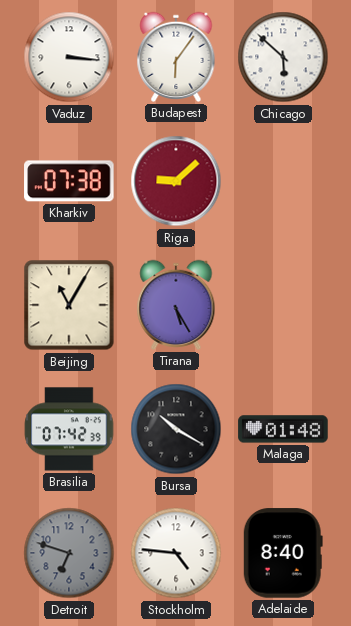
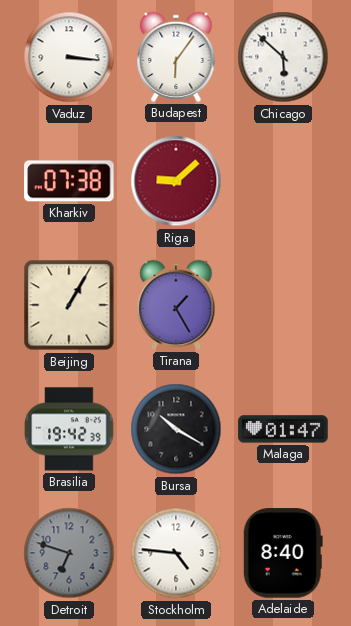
Beijing: 11:05 -> 1:05 (69, 305)
Tirana: 5:25 -> 1:25 (176, 305)
Brasilia: 07:42 -> 19:42 (69, 429)
Malaga: 01:48 -> 01:47 (283, 429)
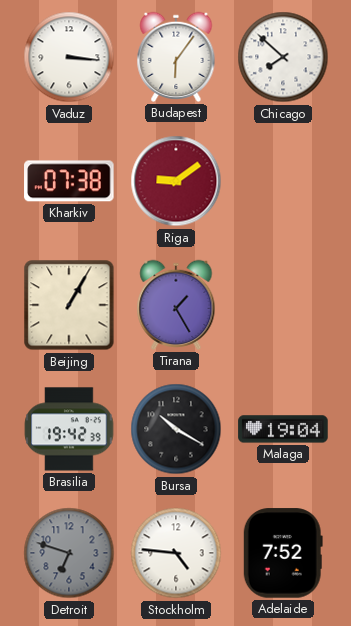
Chicago: 5:52 -> 7:52 (283, 57)
Riga: 9:08 -> 9:09 (176, 181)
Malaga: 01:47 -> 19:04 (283, 429)
Adelaide: 8:40 -> 7:52 (283, 553)
